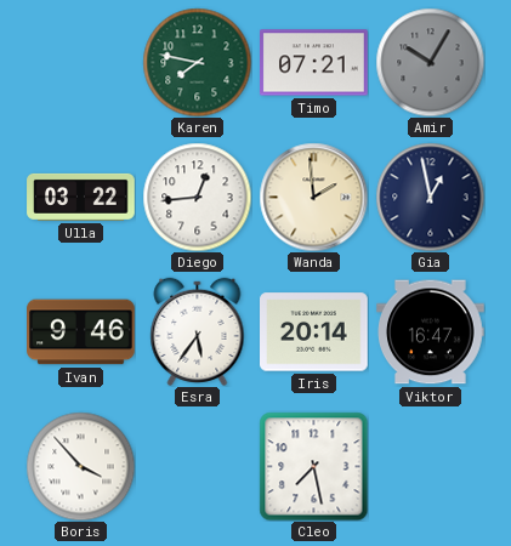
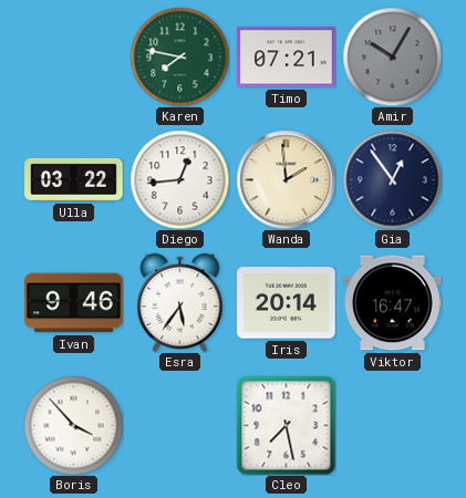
Gia: 12:58 -> 12:54 (392, 179)
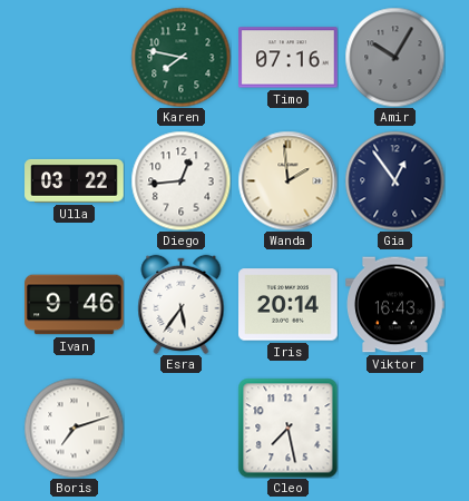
Timo: 07:21 -> 07:16 (289, 58)
Viktor: 16:47 -> 16:43 (395, 305)
Boris: 3:53 -> 7:12 (74, 428)
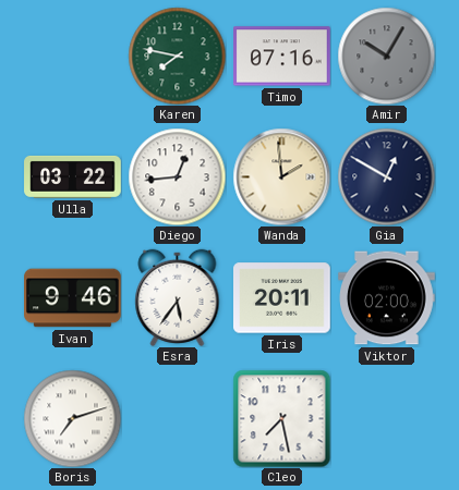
Gia: 12:54 -> 12:50 (386, 176)
Iris: 20:14 -> 20:11 (282, 298)
Viktor: 16:43 -> 02:00 (387, 298)
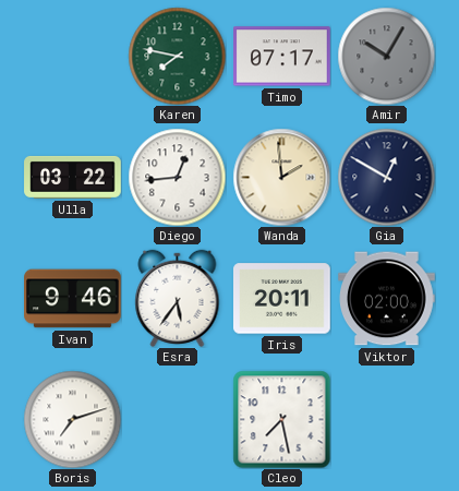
Timo: 07:16 -> 07:17 (282, 57)
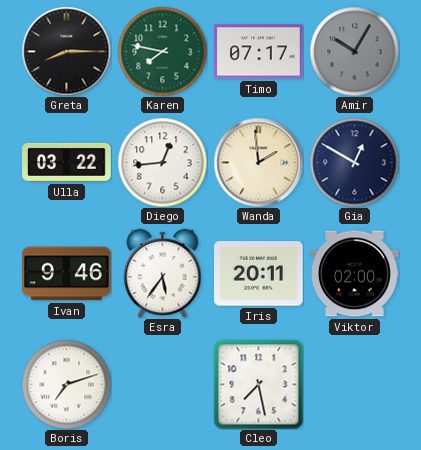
Greta: none -> 8:15 (66, 51)
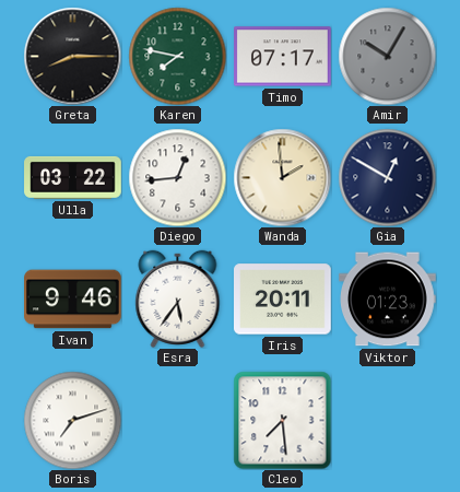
Viktor: 02:00 -> 01:23 (388, 300)
Cleo: 7:28 -> 7:29 (282, 420)
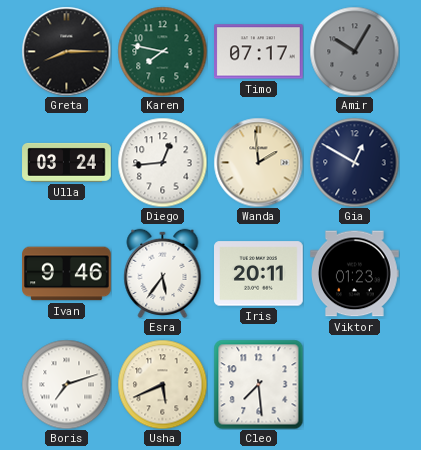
Ulla: 03:22 -> 03:24 (67, 162)
Usha: none -> 5:41 (162, 384)
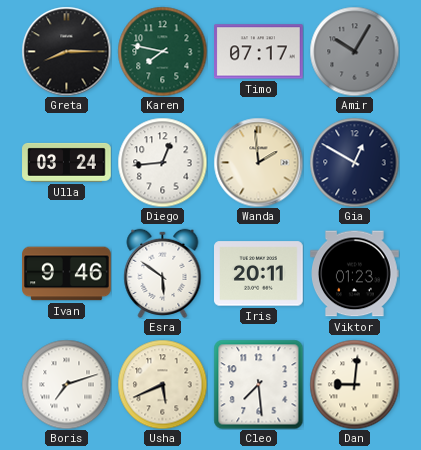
Esra: 5:36 -> 5:51 (163, 273)
Dan: none -> 9:01 (354, 384)
